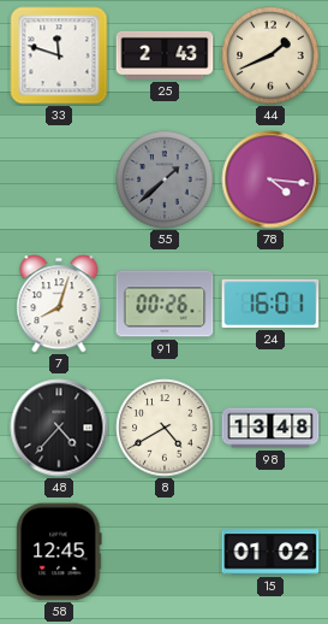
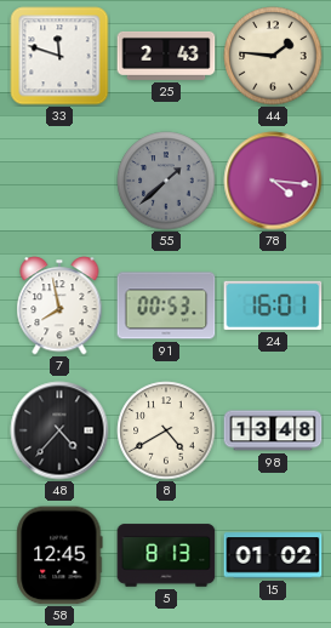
44: 1:41 -> 1:46 (273, 56)
7: 8:03 -> 7:58 (59, 306)
91: 00:26 -> 00:53 (166, 306)
5: none -> 8:13 (166, 555)
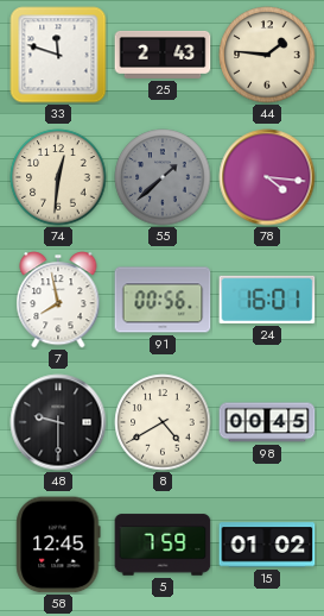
74: none -> 12:31 (58, 177)
91: 00:53 -> 00:56 (163, 300)
48: 4:37 -> 9:30 (58, 422)
98: 13:48 -> 00:45 (267, 422)
5: 8:13 -> 7:59 (163, 545)
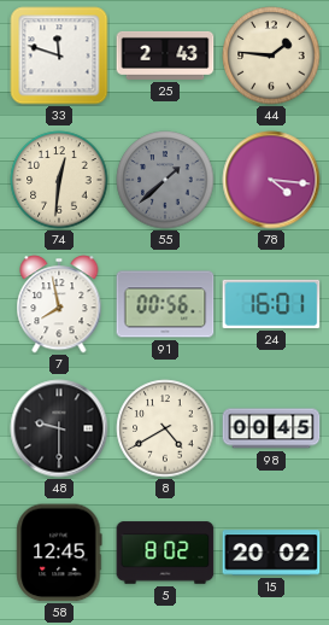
5: 7:59 -> 8:02 (165, 553)
15: 01:02 -> 20:02 (271, 553)
